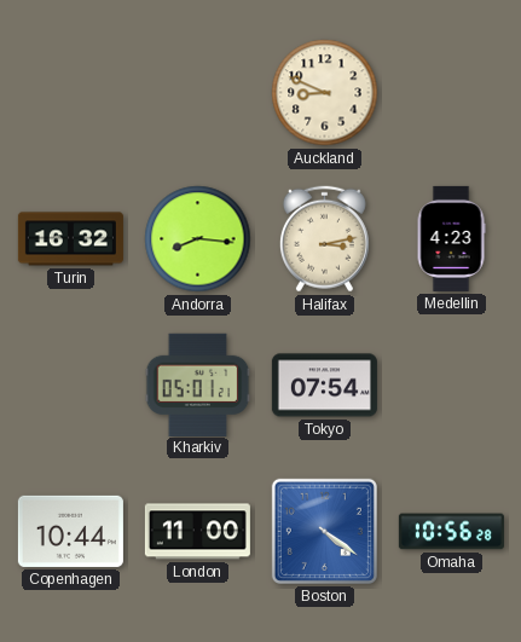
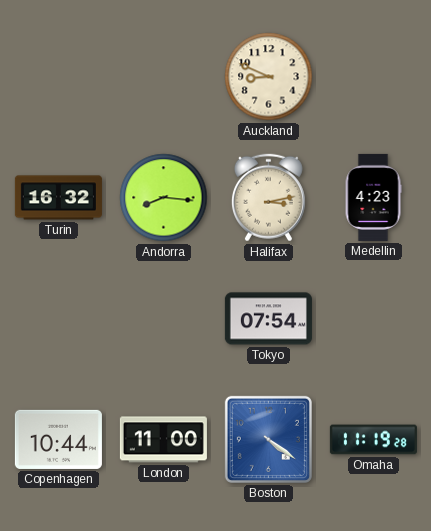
Kharkiv: 05:01 -> none (198, 384)
Omaha: 10:56 -> 11:19 (373, 440)
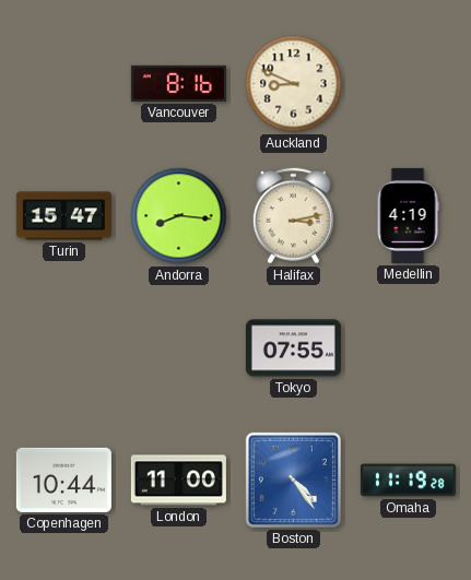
Vancouver: none -> 8:16 (178, 83)
Turin: 16:32 -> 15:47 (63, 216)
Medellin: 4:23 -> 4:19 (408, 215)
Tokyo: 07:54 -> 07:55 (293, 348)
Boston: 4:21 -> 4:24 (293, 480)
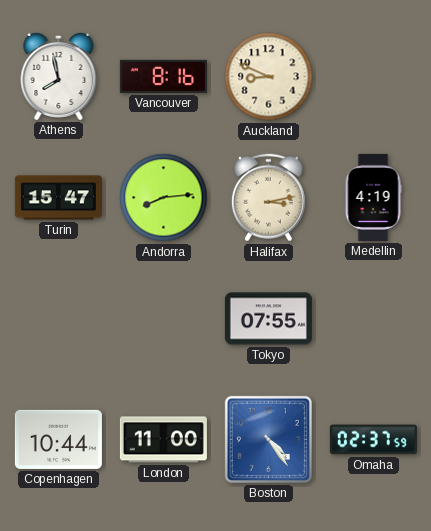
Athens: none -> 7:58 (59, 76)
Andorra: 8:16 -> 8:14 (164, 198)
Omaha: 11:19 -> 02:37 (373, 440)
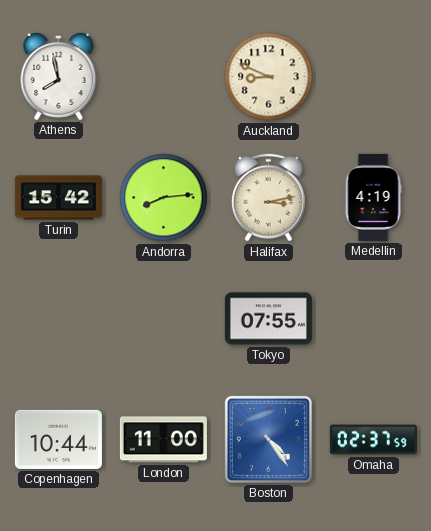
Vancouver: 8:16 -> none (163, 76)
Turin: 15:47 -> 15:42 (58, 198)
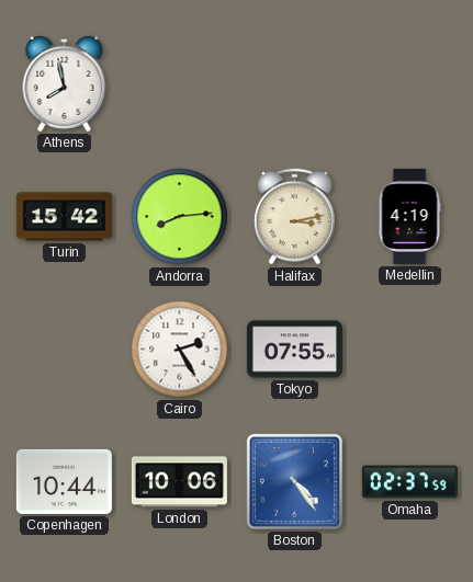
Auckland: 8:49 -> none (269, 77)
Cairo: none -> 2:25 (180, 350)
London: 11:00 -> 10:06 (179, 482)
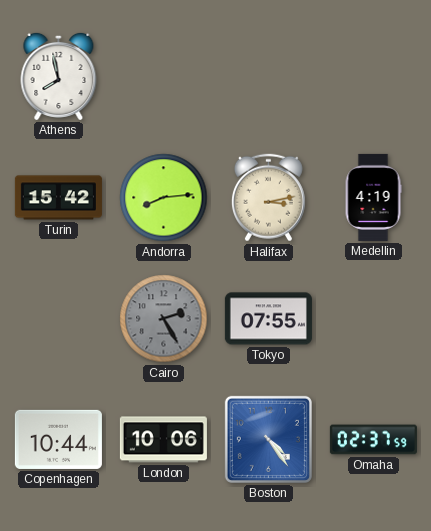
Cairo dial: white -> grey (164, 319)
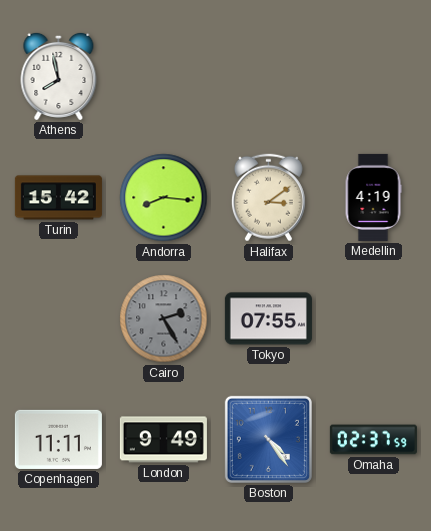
Andorra: 8:14 -> 8:16 (164, 198)
Halifax: 3:13 -> 3:09 (268, 198)
Copenhagen: 10:44 -> 11:11 (58, 439)
London: 10:06 -> 9:49 (163, 440)
